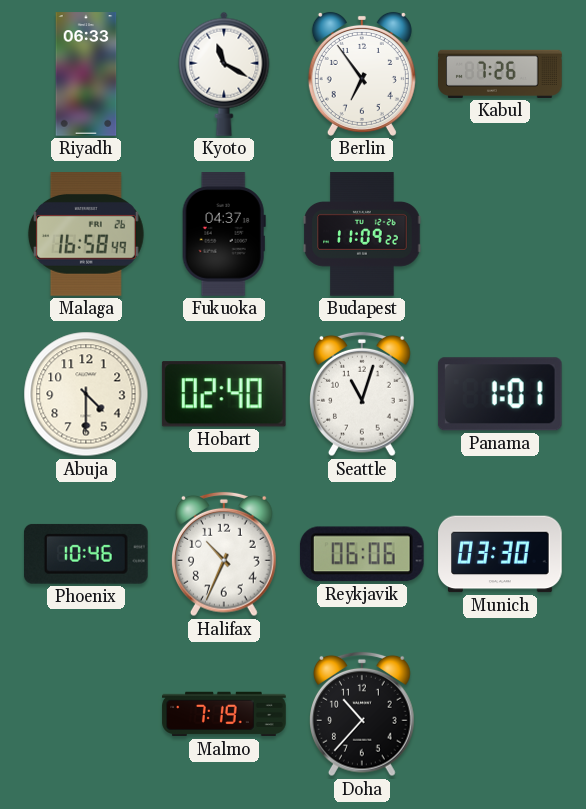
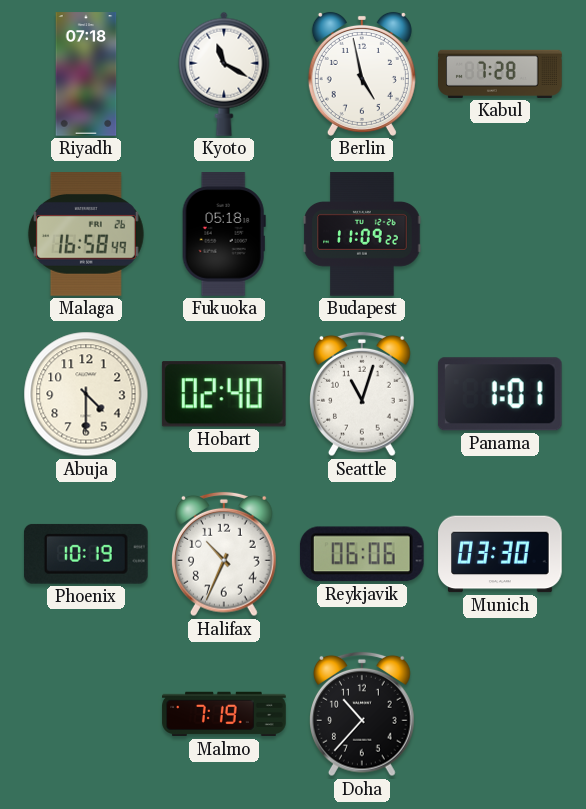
Riyadh: 06:33 -> 07:18 (86, 74)
Berlin: 6:54 -> 4:58 (362, 74)
Kabul: 7:26 -> 7:28 (500, 74)
Fukuoka: 04:37 -> 05:18 (224, 234)
Phoenix: 10:46 -> 10:19 (86, 554)
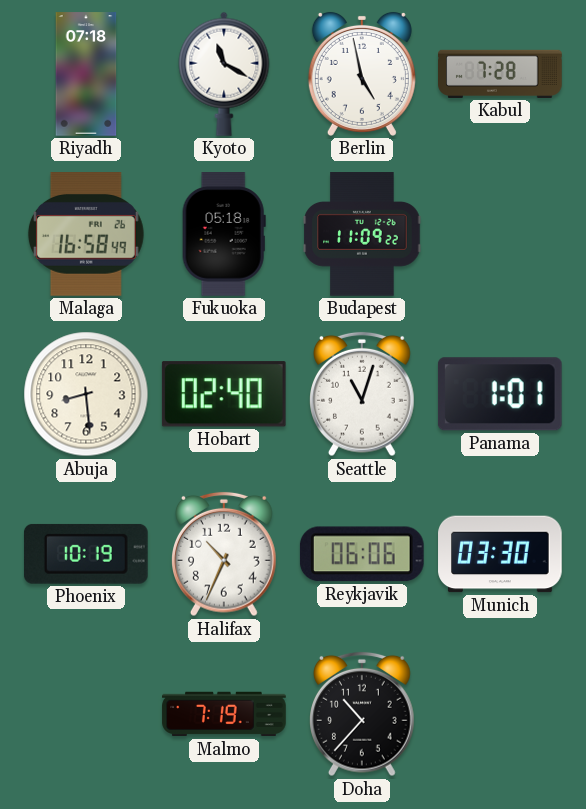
Abuja: 4:30 -> 8:29 (86, 394)
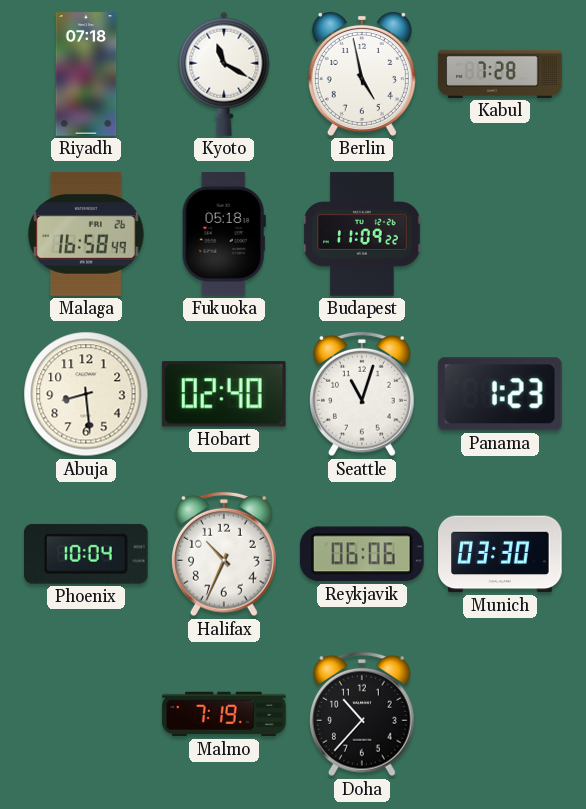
Panama: 1:01 -> 1:23 (500, 394)
Phoenix: 10:19 -> 10:04 (86, 554)
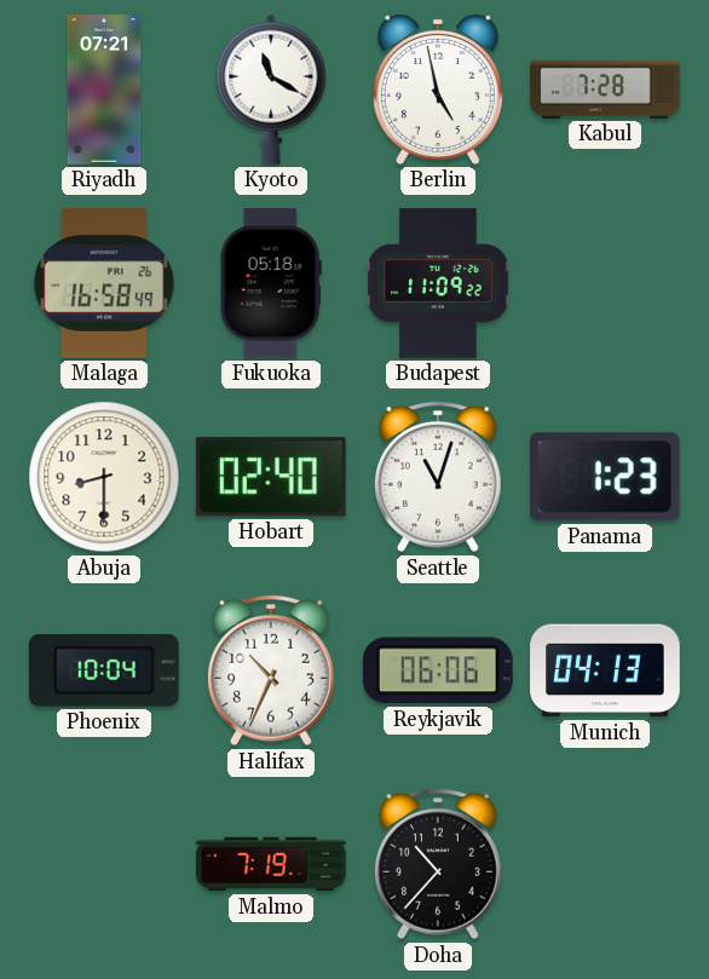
Riyadh: 07:18 -> 07:21 (104, 90)
Abuja: 8:29 -> 8:30 (104, 477)
Munich: 03:30 -> 04:13 (605, 670)
